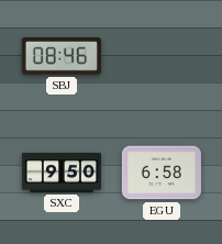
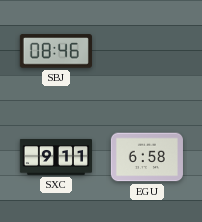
SXC: 9:50 -> 9:11 (55, 157)
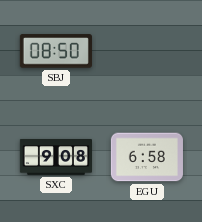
SBJ: 08:46 -> 08:50 (56, 51)
SXC: 9:11 -> 9:08 (55, 157)
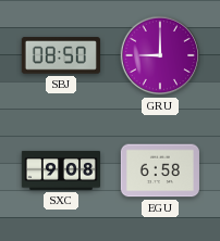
GRU: none -> 9:00 (160, 55)
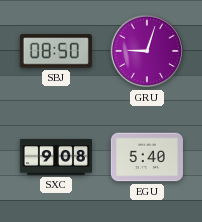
GRU: 9:00 -> 9:03 (147, 51)
EGU: 6:58 -> 5:40 (147, 157)
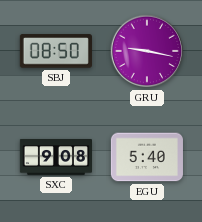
GRU: 9:03 -> 9:17 (147, 51)
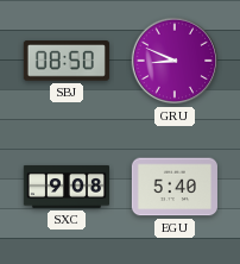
GRU: 9:17 -> 8:49 (175, 61)
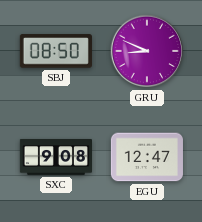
EGU: 5:40 -> 12:47 (147, 157)
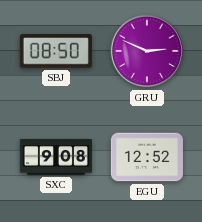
GRU: 8:49 -> 2:49 (147, 51)
EGU: 12:47 -> 12:52 (147, 157)
